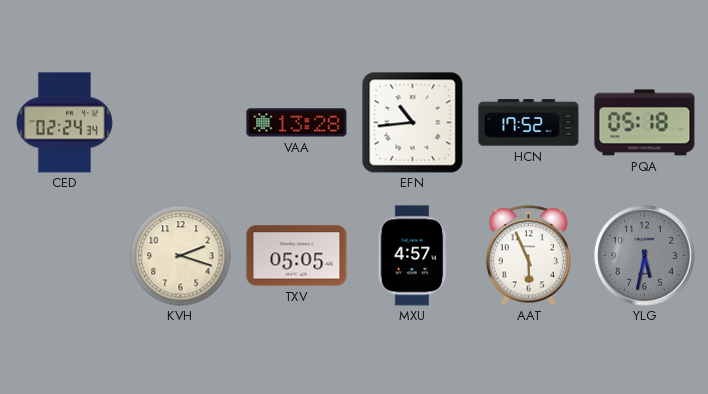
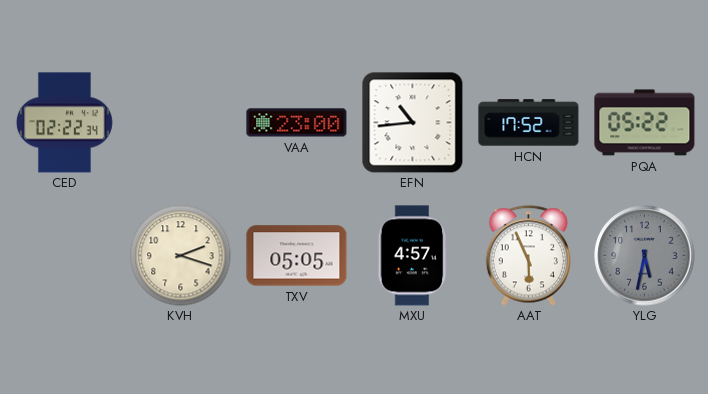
CED: 02:24 -> 02:22 (64, 123)
VAA: 13:28 -> 23:00 (297, 123)
PQA: 05:18 -> 05:22 (645, 123)
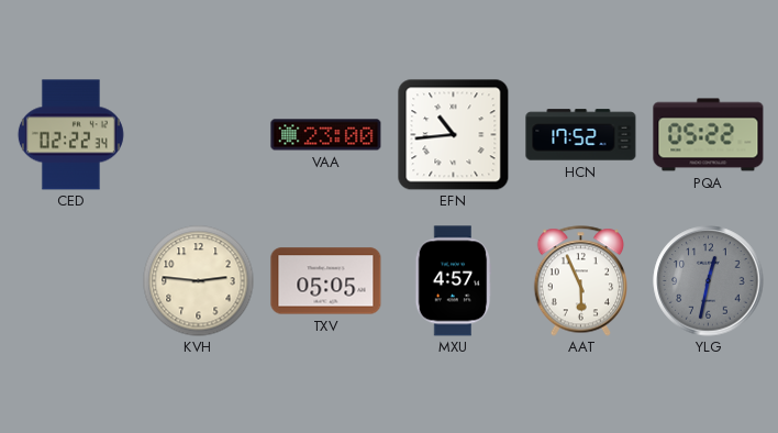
KVH: 2:18 -> 2:46 (199, 281)
YLG: 5:32 -> 12:32 (709, 281)
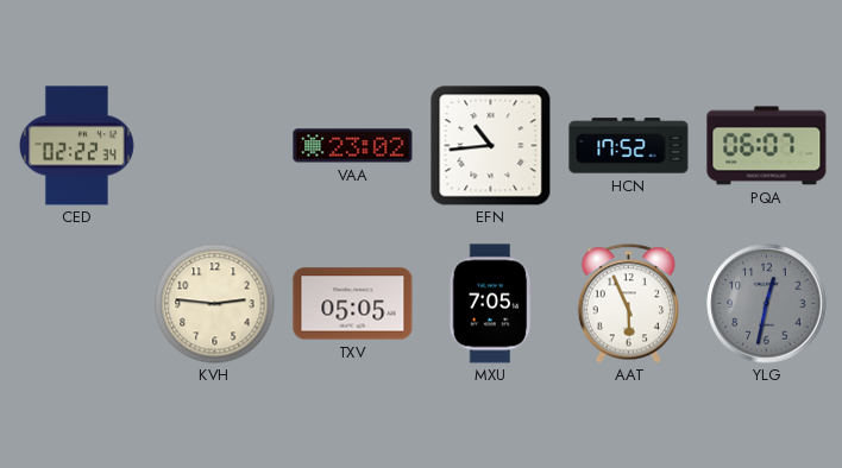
VAA: 23:00 -> 23:02 (353, 146)
PQA: 05:22 -> 06:07 (767, 146)
MXU: 4:57 -> 7:05 (491, 304)
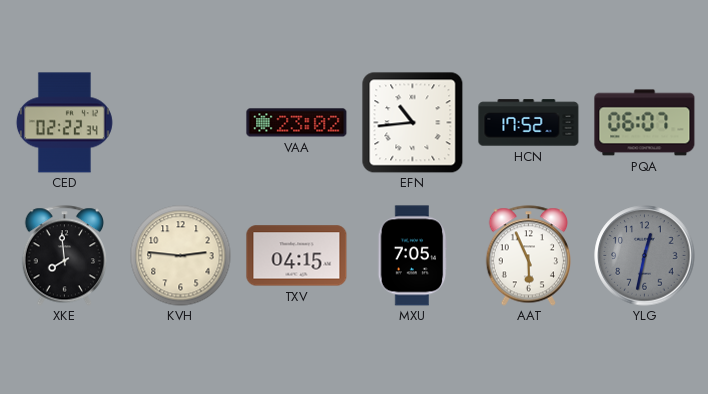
XKE: none -> 7:59 (65, 256)
TXV: 05:05 -> 04:15 (297, 256)
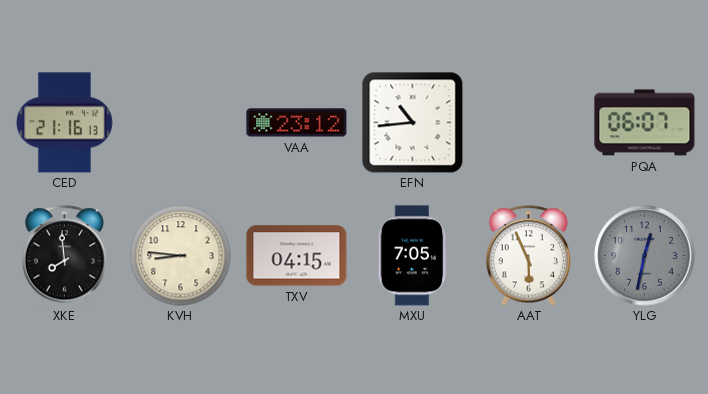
CED: 02:22 -> 21:16 (64, 123)
VAA: 23:02 -> 23:12 (297, 123)
HCN: 17:52 -> none (529, 123)
KVH: 2:46 -> 8:46 (181, 256)
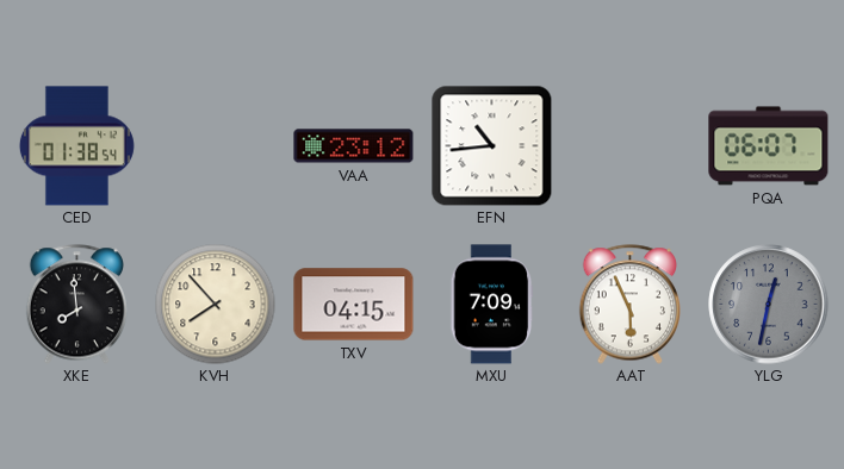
CED: 21:16 -> 01:38 (76, 146)
KVH: 8:46 -> 7:53 (216, 305)
MXU: 7:05 -> 7:09 (492, 305)
